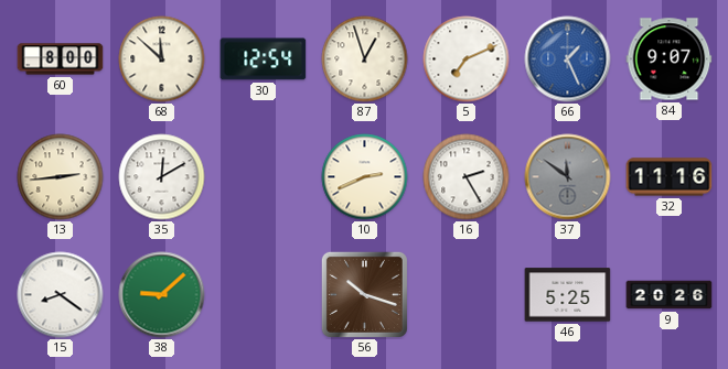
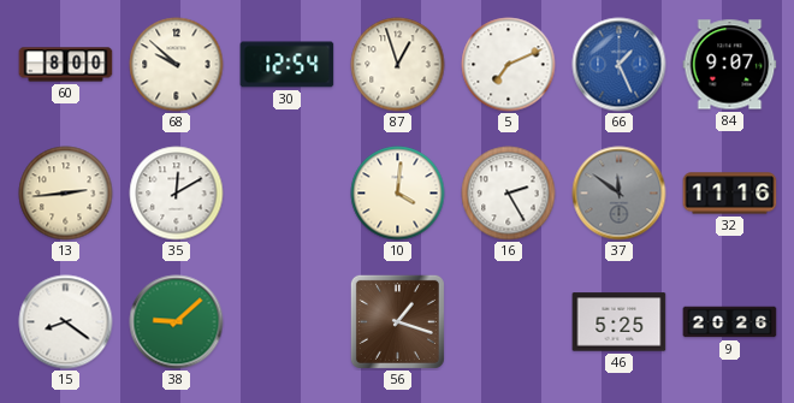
68: 11:52 -> 9:52 (177, 65)
10: 2:41 -> 4:01 (398, 194)
56: 10:18 -> 1:18 (397, 321)
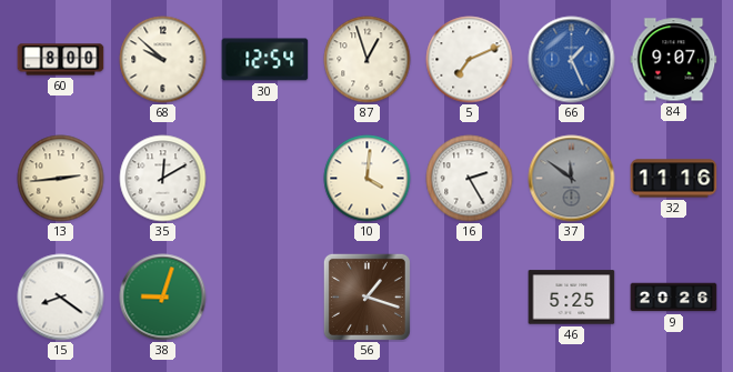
38: 9:08 -> 9:03 (163, 298)
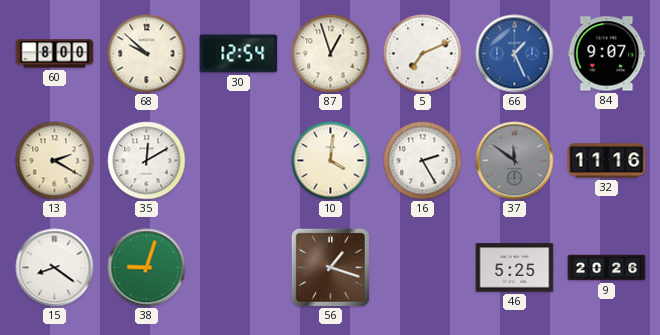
13: 2:44 -> 2:20 (55, 161)
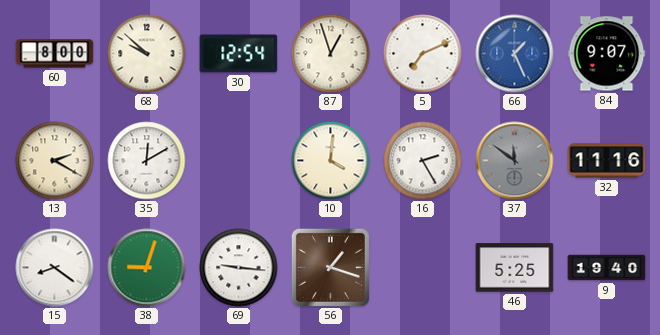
69: none -> 9:16 (239, 268)
9: 20:26 -> 19:40 (607, 268)
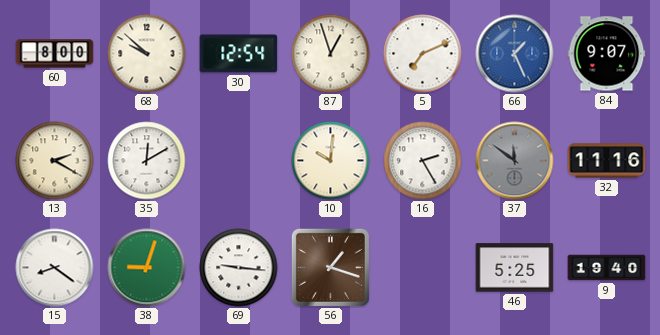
10: 4:01 -> 10:01 (331, 161)
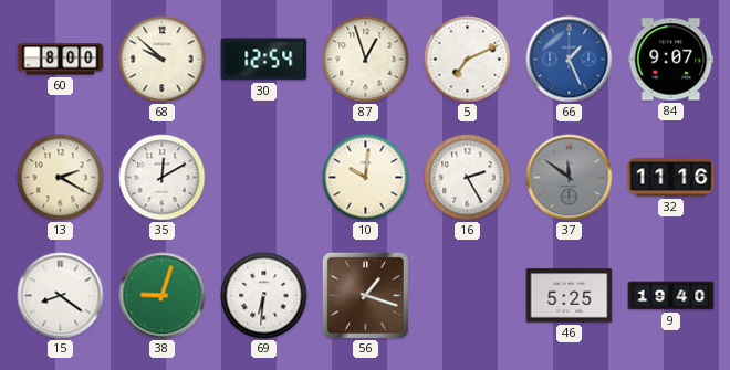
69: 9:16 -> 6:31 (264, 296)
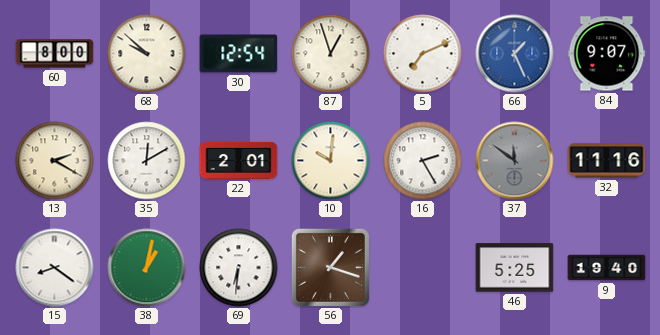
22: none -> 2:01 (239, 160)
38: 9:03 -> 1:02 (147, 268)
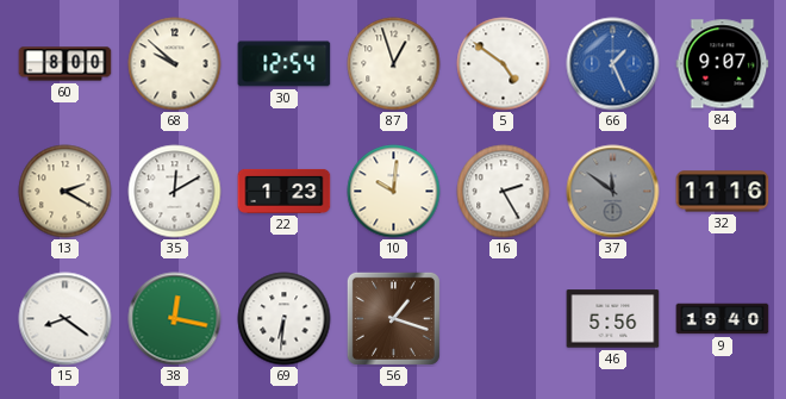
5: 7:11 -> 4:51 (504, 64)
22: 2:01 -> 1:23 (285, 191)
38: 1:02 -> 12:17 (175, 319)
46: 5:25 -> 5:56 (613, 319)
